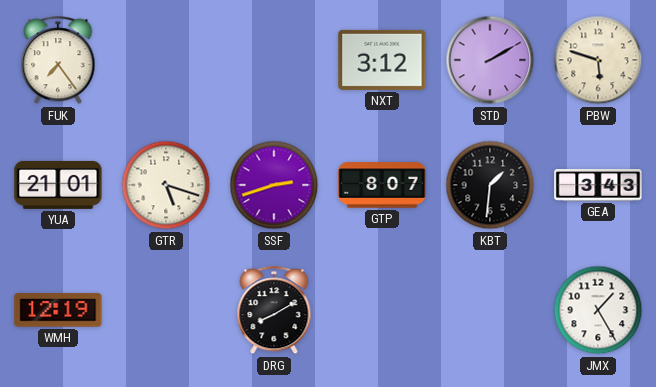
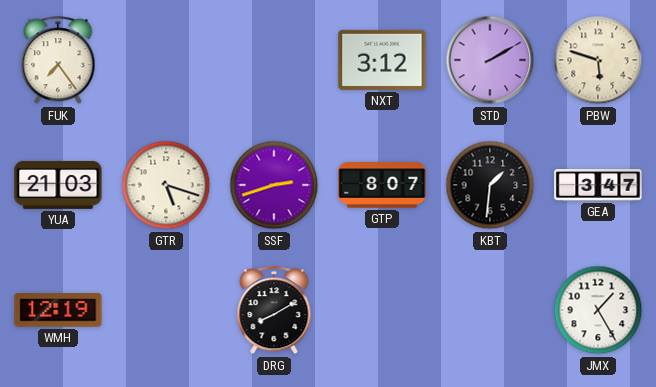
YUA: 21:01 -> 21:03 (58, 185)
GEA: 3:43 -> 3:47 (598, 186)
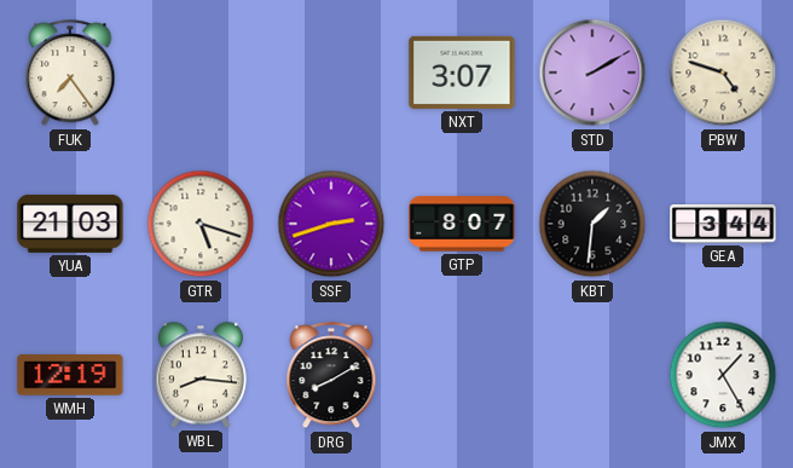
NXT: 3:12 -> 3:07 (462, 73)
PBW: 5:48 -> 4:48 (723, 73)
GEA: 3:47 -> 3:44 (723, 225)
WBL: none -> 8:16 (199, 375)
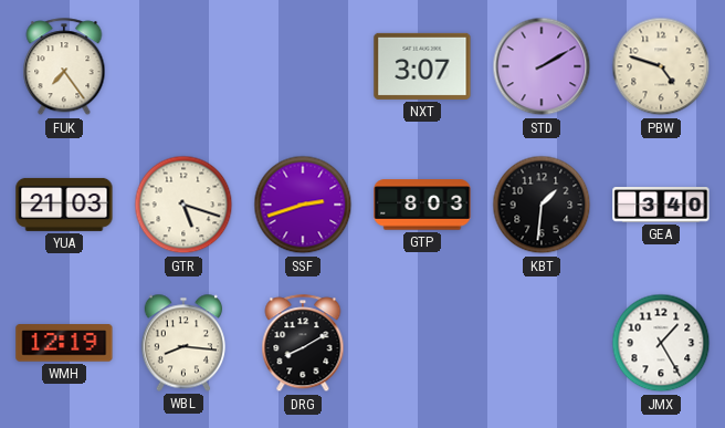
GTP: 8:07 -> 8:03 (422, 205)
GEA: 3:44 -> 3:40 (661, 206)
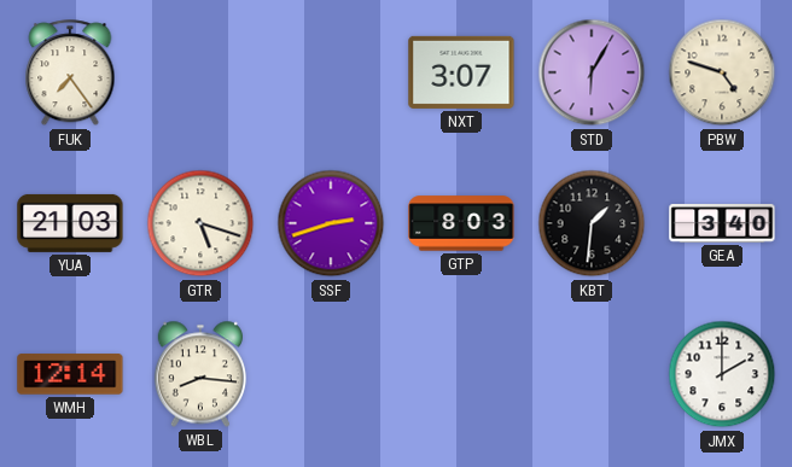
STD: 2:10 -> 6:05 (592, 72)
WMH: 12:19 -> 12:14 (70, 374)
DRG: 8:10 -> none (303, 344)
JMX: 1:25 -> 2:00 (722, 374)
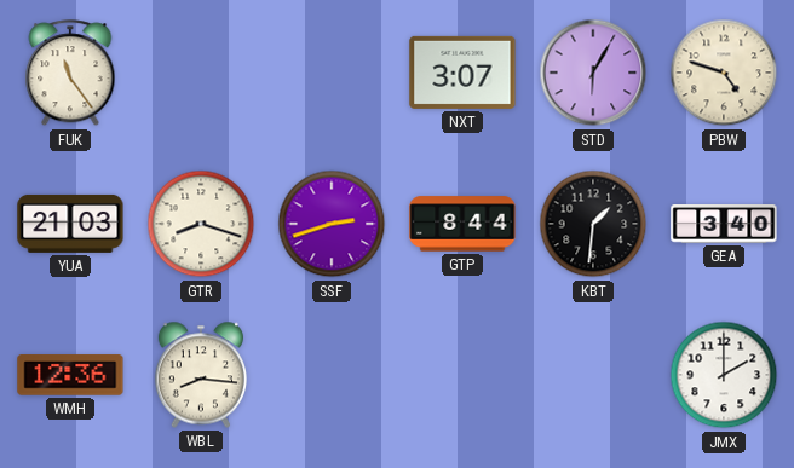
FUK: 7:24 -> 11:24 (70, 74)
GTR: 5:18 -> 8:18 (201, 224)
GTP: 8:03 -> 8:44 (462, 224)
WMH: 12:14 -> 12:36 (70, 375)
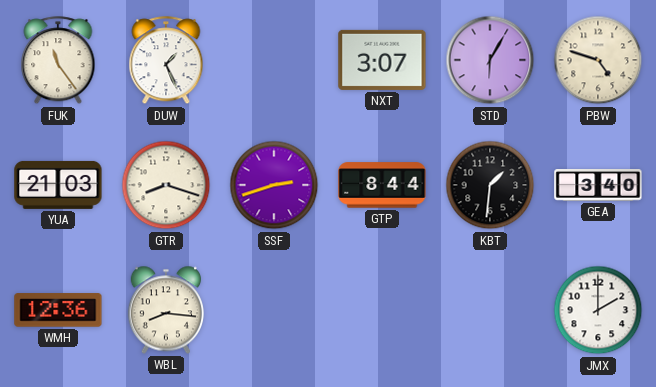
DUW: none -> 1:26 (166, 61)
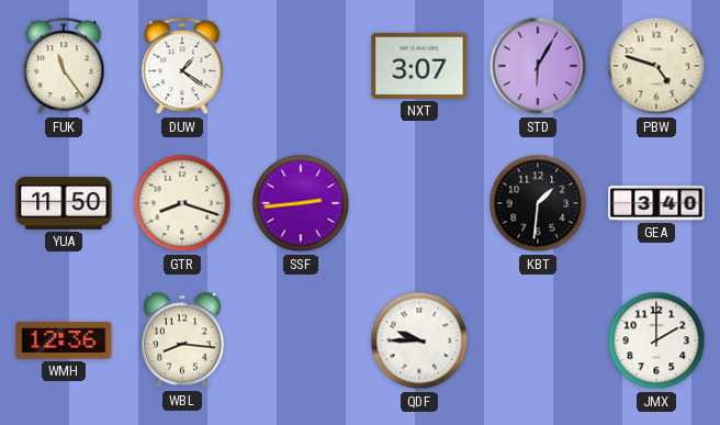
DUW: 1:26 -> 1:21 (182, 67)
YUA: 21:03 -> 11:50 (64, 203)
SSF: 2:42 -> 2:44 (301, 203)
GTP: 8:44 -> none (382, 185)
QDF: none -> 9:45 (419, 340)
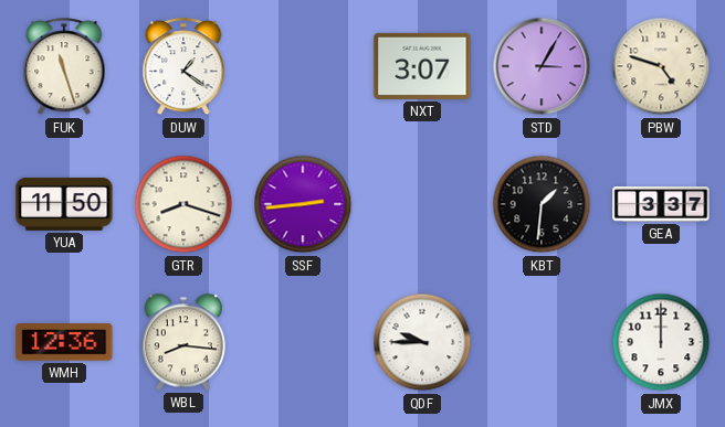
FUK: 11:24 -> 11:27 (64, 67)
STD: 6:05 -> 3:05 (542, 66)
GEA: 3:40 -> 3:37 (661, 205)
JMX: 2:00 -> 12:00 (661, 342)
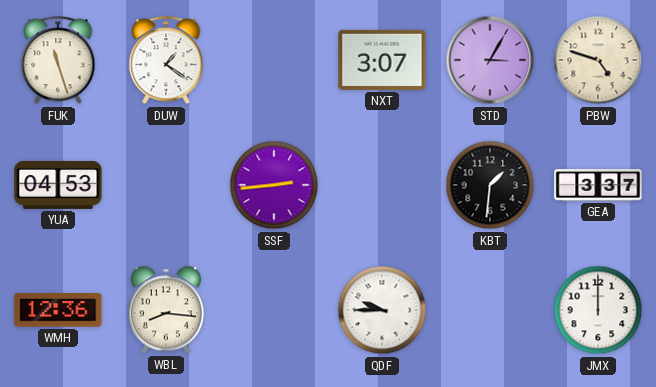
YUA: 11:50 -> 04:53 (58, 185)
GTR: 8:18 -> none (183, 204)
